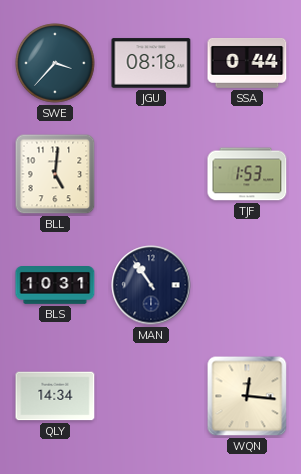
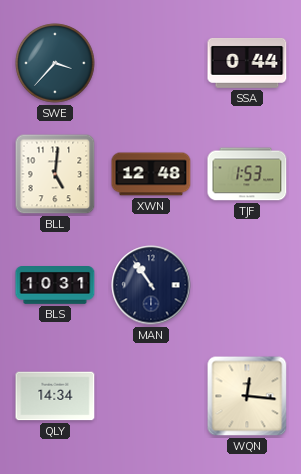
JGU: 08:18 -> none (151, 63)
XWN: none -> 12:48 (151, 174)
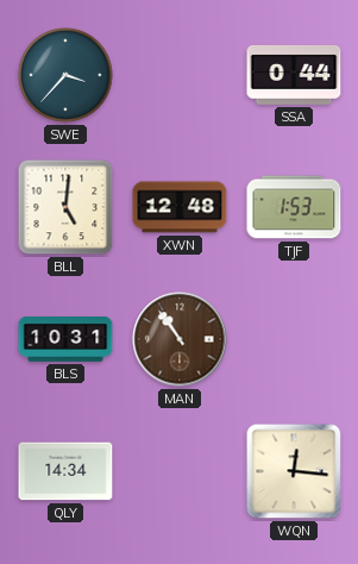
MAN dial: navy -> brown (180, 339)
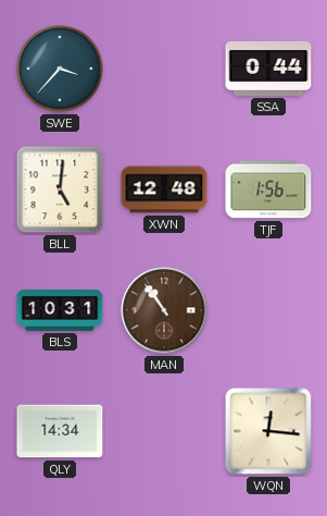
TJF: 1:53 -> 1:56 (268, 189)
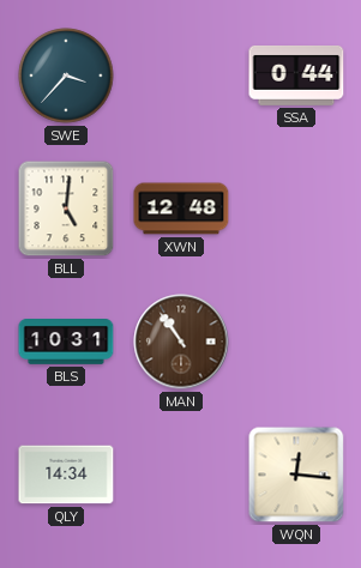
TJF: 1:56 -> none (268, 189)
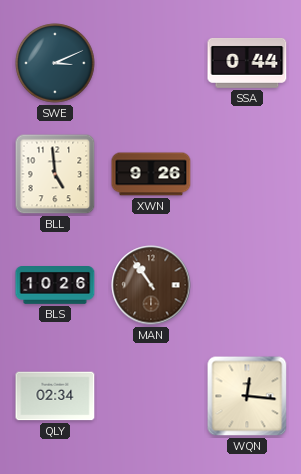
SWE: 3:37 -> 3:11 (55, 63)
BLL: 5:01 -> 4:59 (55, 174)
XWN: 12:48 -> 9:26 (151, 174)
BLS: 10:31 -> 10:26 (55, 286)
QLY: 14:34 -> 02:34 (55, 396)
